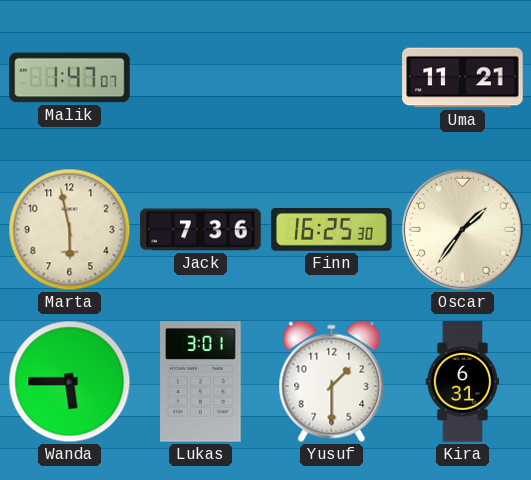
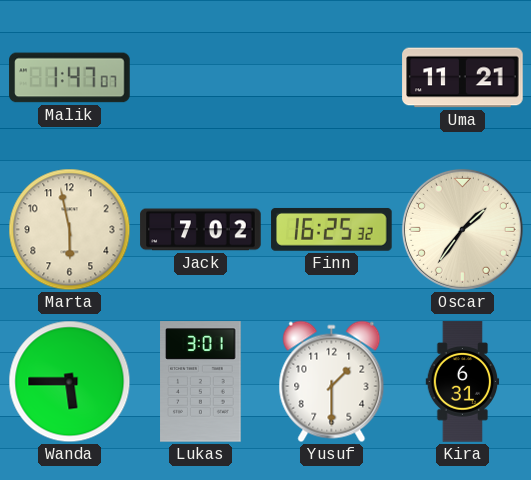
Jack: 7:36 -> 7:02 (201, 230)
Finn: 16:25:30 -> 16:25:32 (332, 229)
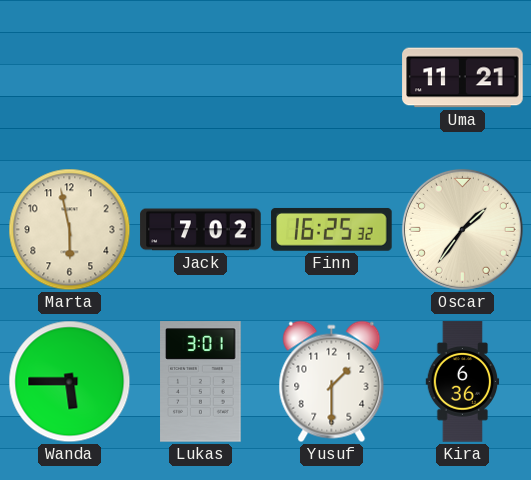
Malik: 1:47 -> none (70, 78)
Kira: 6:31 -> 6:36 (463, 382)
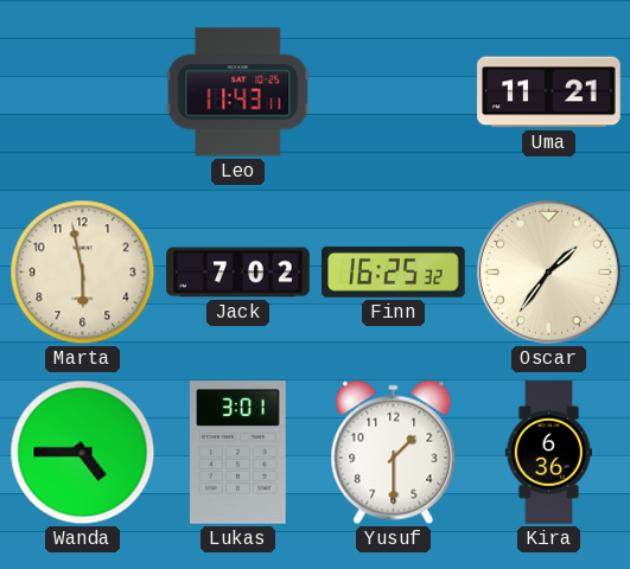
Leo: none -> 11:43 (238, 92)
Wanda: 5:45 -> 4:45 (83, 453)
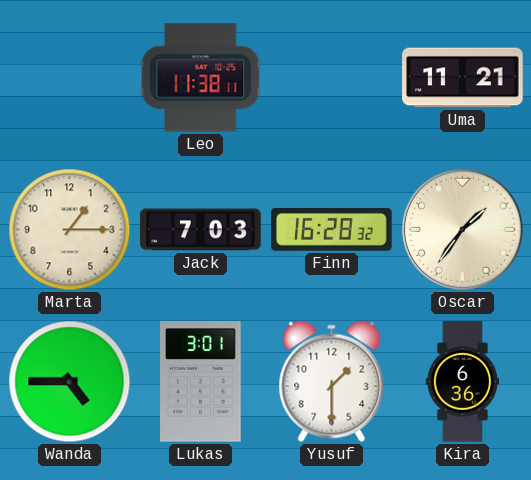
Leo: 11:43 -> 11:38 (201, 78)
Marta: 5:58 -> 1:15 (70, 230)
Jack: 7:02 -> 7:03 (201, 230)
Finn: 16:25 -> 16:28 (332, 229)
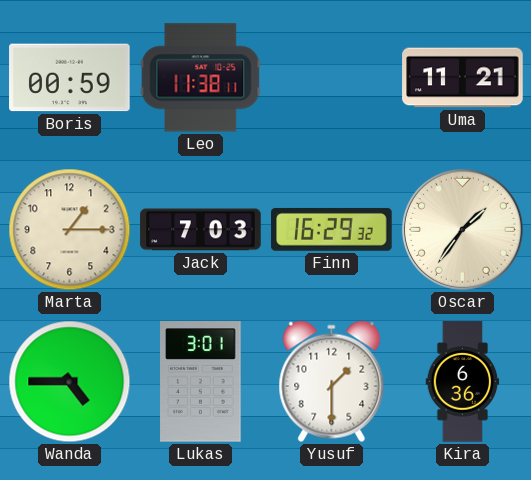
Boris: none -> 00:59 (70, 78)
Finn: 16:28 -> 16:29 (332, 229)
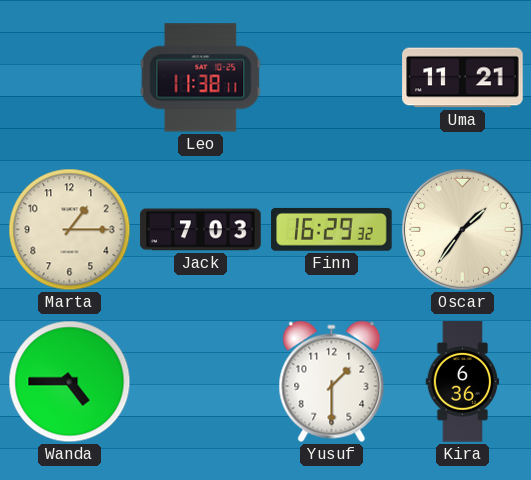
Boris: 00:59 -> none (70, 78)
Lukas: 3:01 -> none (201, 382)
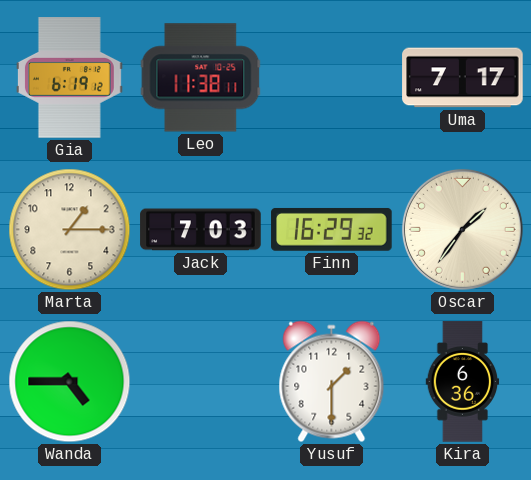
Gia: none -> 6:19 (69, 78)
Uma: 11:21 -> 7:17 (463, 78)
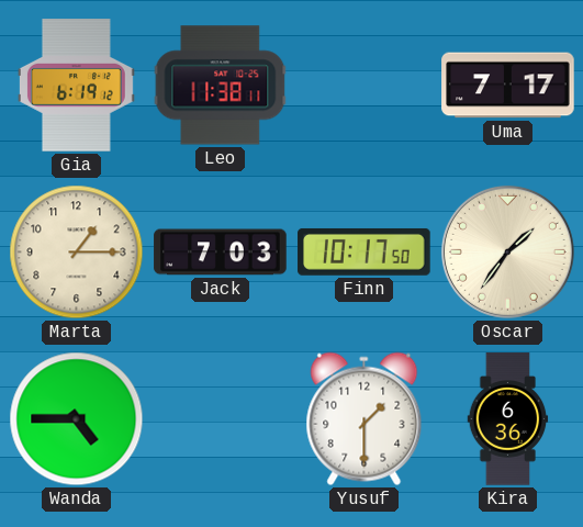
Finn: 16:29 -> 10:17 (365, 251)
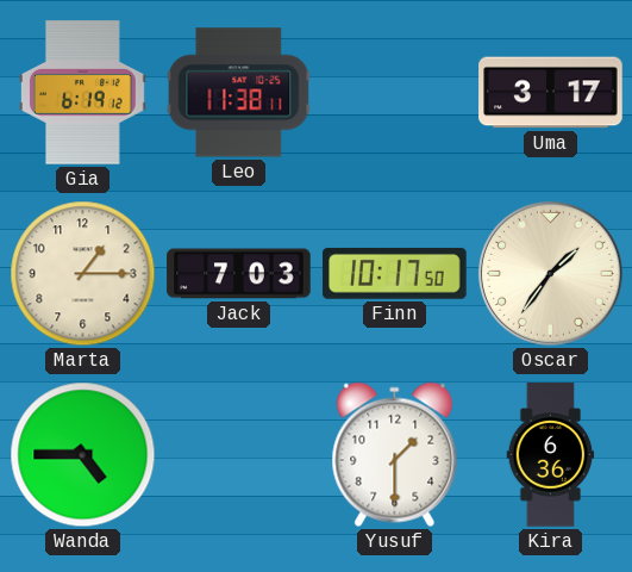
Uma: 7:17 -> 3:17 (551, 93)
